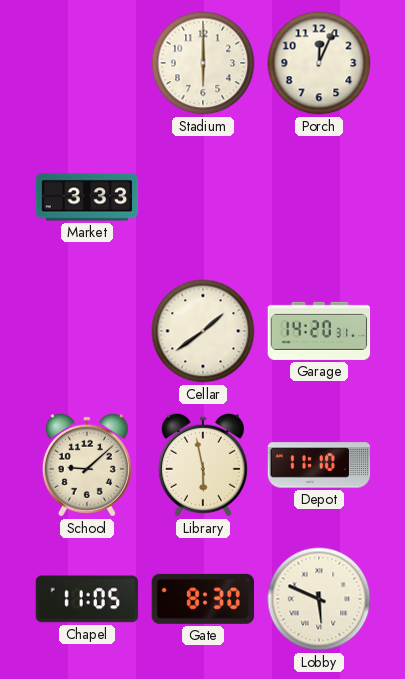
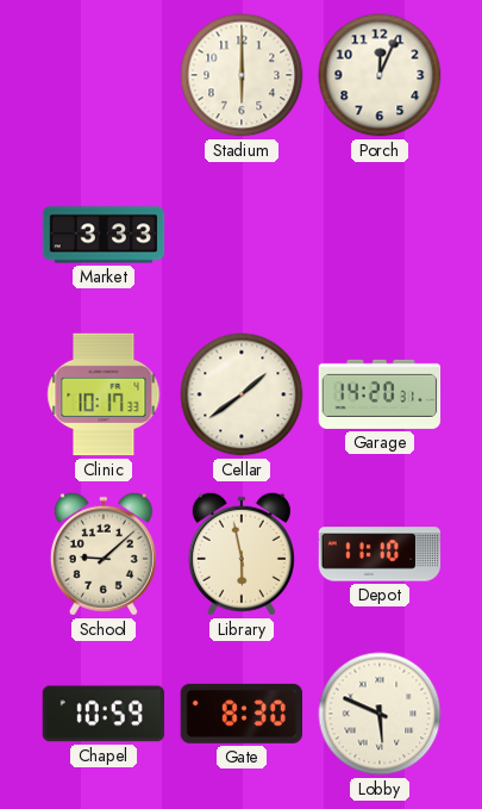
Clinic: none -> 10:17 (104, 394)
Chapel: 11:05 -> 10:59 (104, 714)
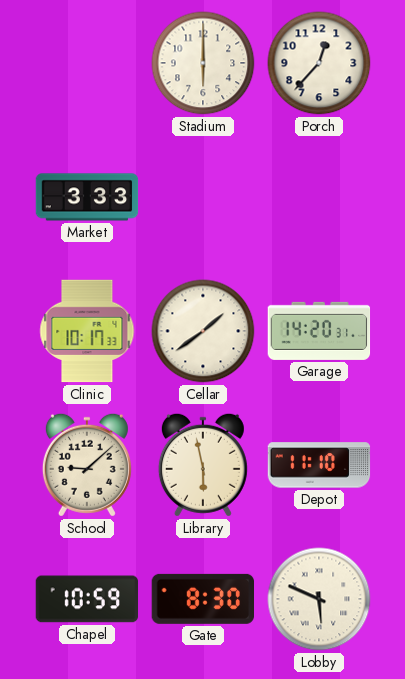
Porch: 12:04 -> 12:37 (319, 63)
